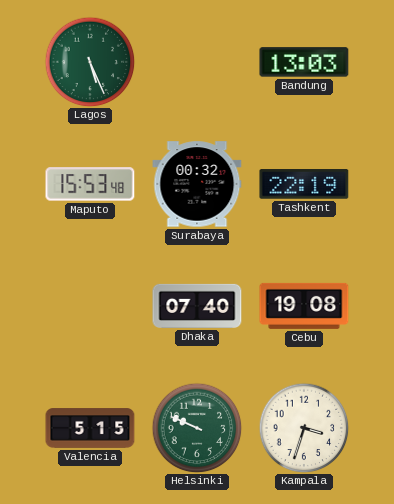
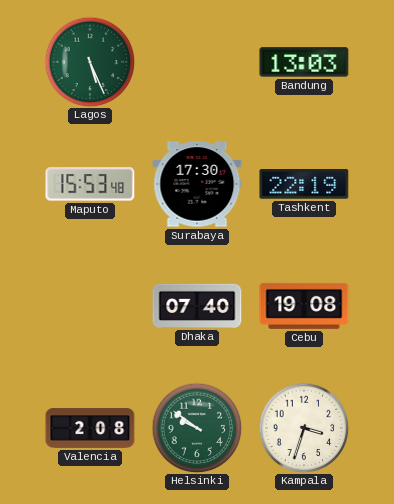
Surabaya: 00:32 -> 17:30 (197, 184)
Valencia: 5:15 -> 2:08 (90, 428)
Helsinki: 9:49 -> 9:51 (197, 428)
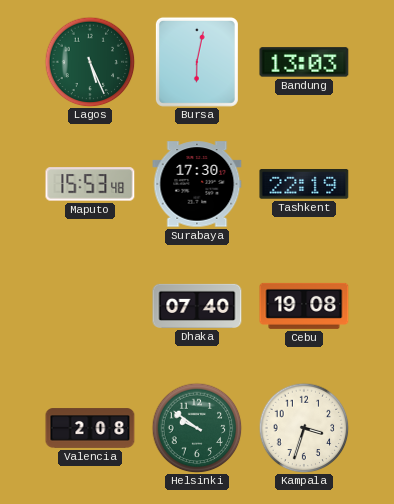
Bursa: none -> 6:02 (197, 62)
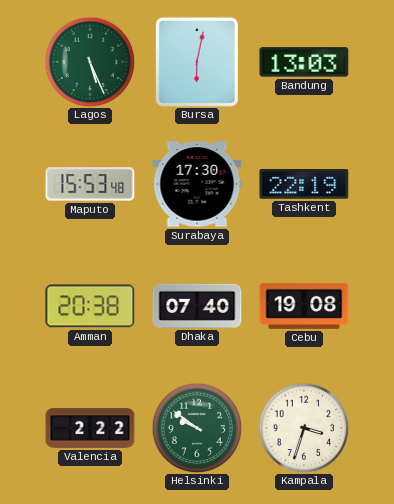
Amman: none -> 20:38 (90, 306)
Valencia: 2:08 -> 2:22 (90, 428)
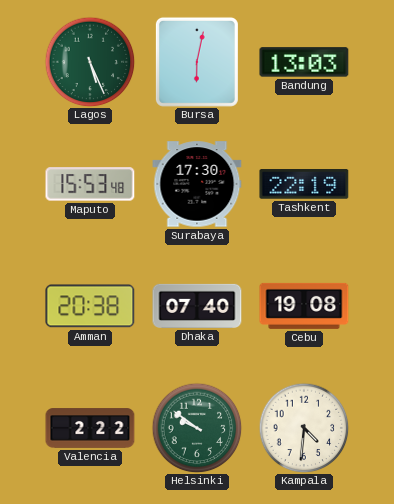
Kampala: 3:33 -> 4:31 (304, 428)
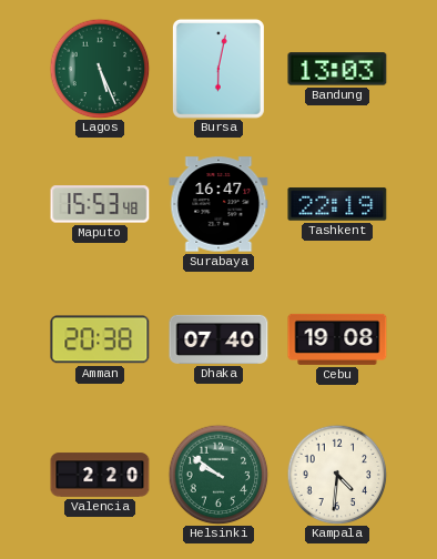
Surabaya: 17:30 -> 16:47 (218, 204)
Valencia: 2:22 -> 2:20 (100, 475)
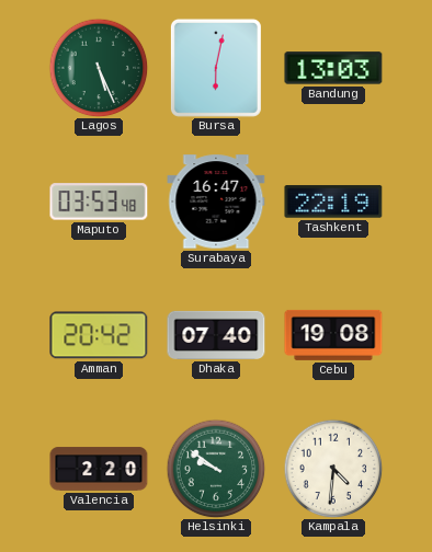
Maputo: 15:53 -> 03:53 (99, 202)
Amman: 20:38 -> 20:42 (99, 335)
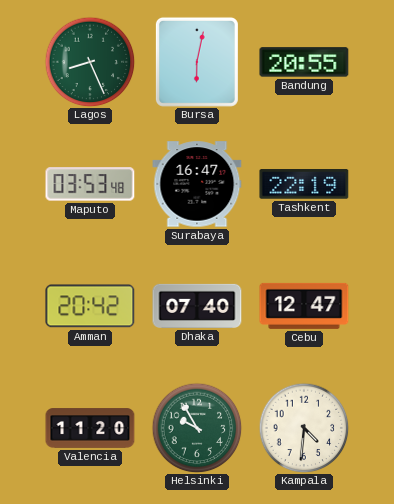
Lagos: 5:26 -> 8:26 (90, 62)
Bandung: 13:03 -> 20:55 (304, 62)
Cebu: 19:08 -> 12:47 (304, 306)
Valencia: 2:20 -> 11:20 (90, 428)
Helsinki: 9:51 -> 9:55 (197, 428)
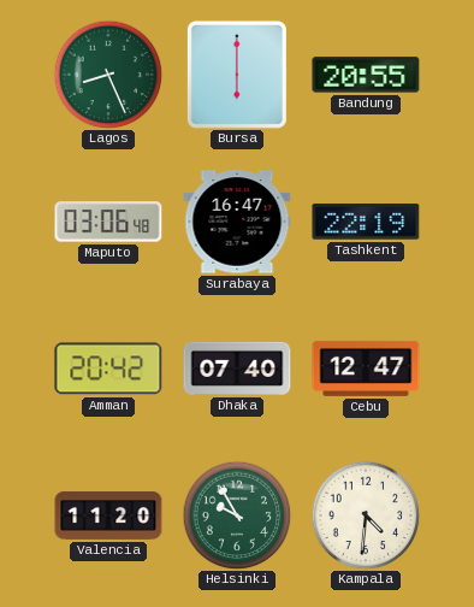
Bursa: 6:02 -> 6:00 (237, 75)
Maputo: 03:53 -> 03:06 (108, 222)
